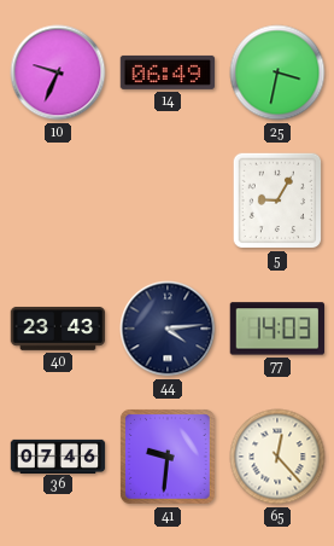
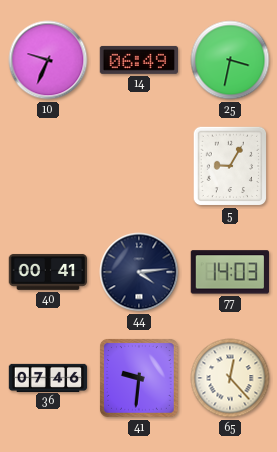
40: 23:43 -> 00:41 (48, 272)
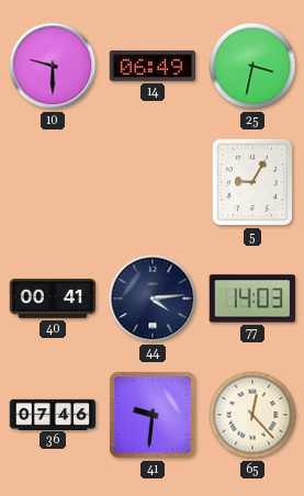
10: 9:34 -> 9:30 (53, 66)
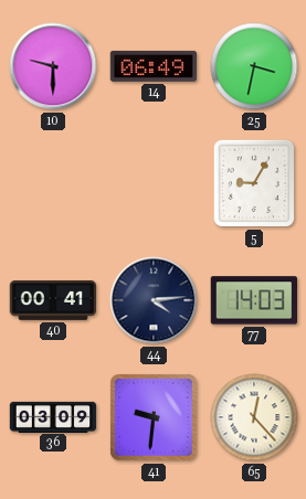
36: 07:46 -> 03:09 (53, 416)
